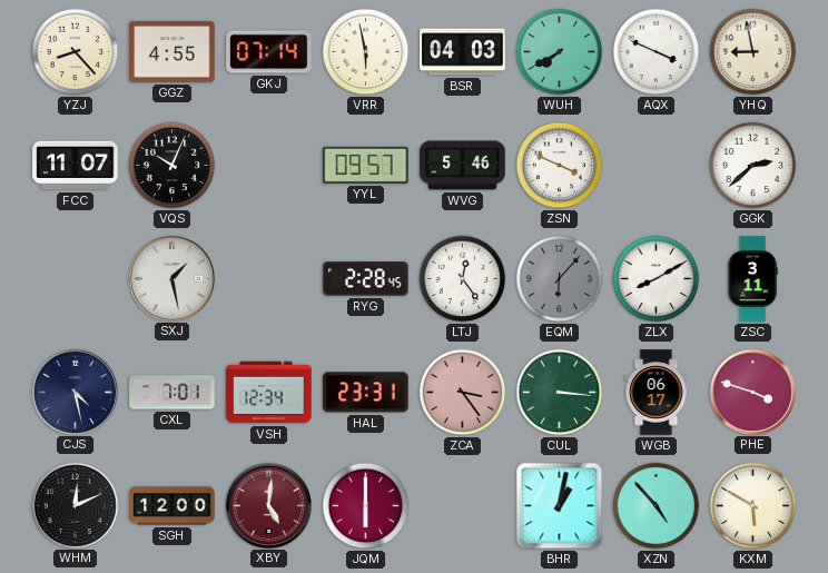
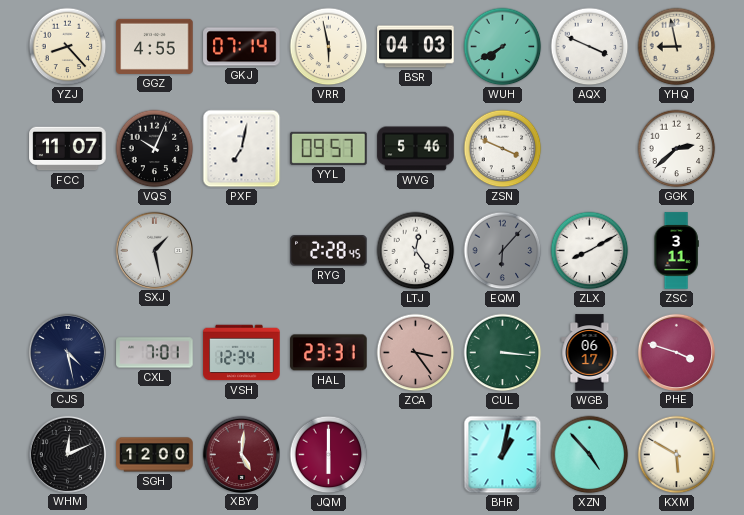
PXF: none -> 7:02 (242, 149)
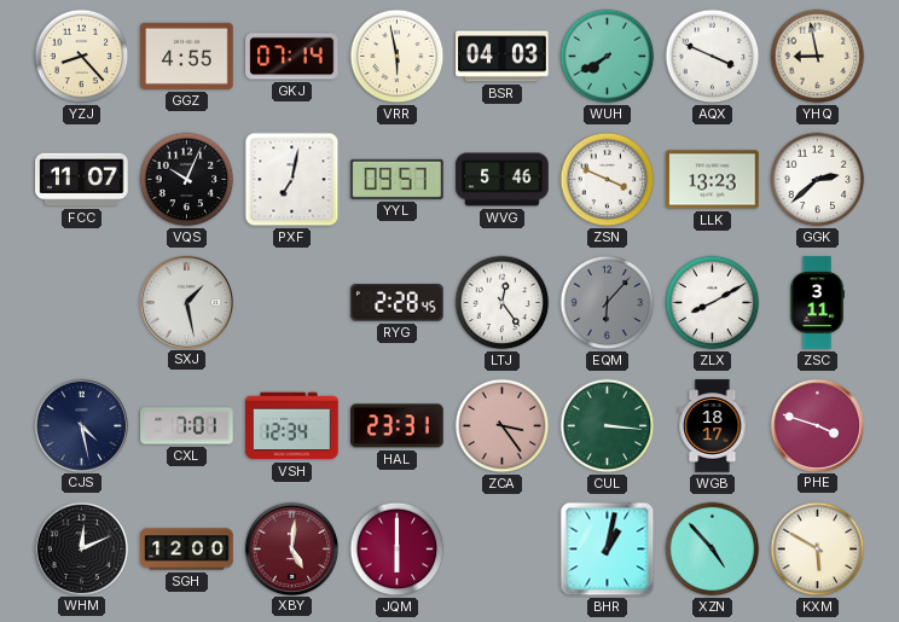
LLK: none -> 13:23 (713, 180)
WGB: 06:17 -> 18:17 (713, 426)
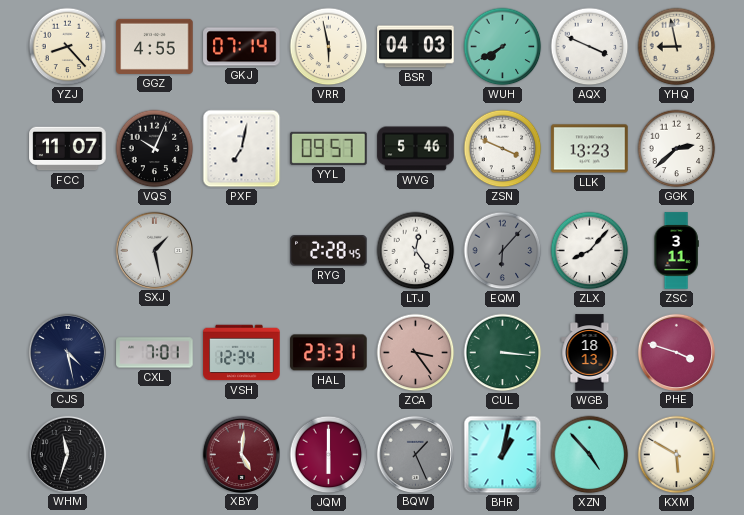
ZLX: 8:10 -> 8:07 (590, 251)
WGB: 18:17 -> 18:13 (590, 353)
WHM: 12:11 -> 11:33 (67, 454)
SGH: 12:00 -> none (187, 550)
BQW: none -> 1:26 (415, 454)
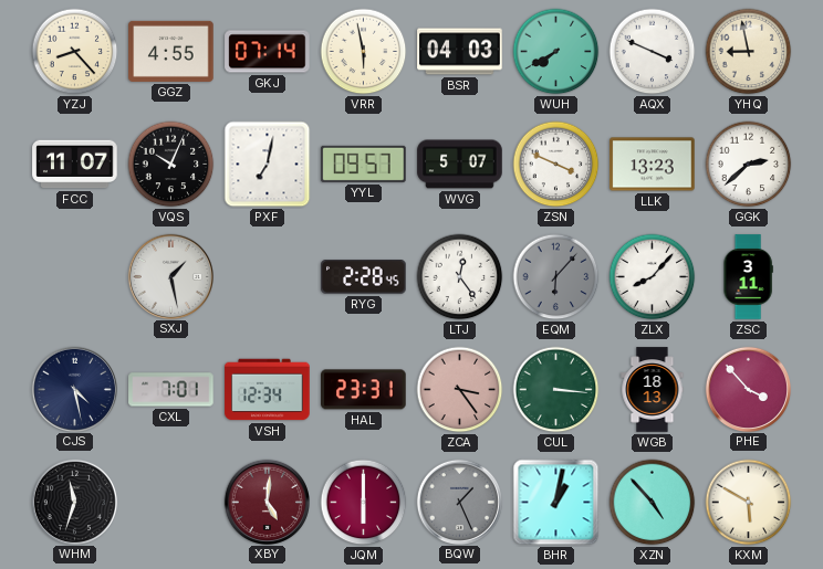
WVG: 5:46 -> 5:07 (460, 165)
PHE: 3:48 -> 3:53 (748, 389)
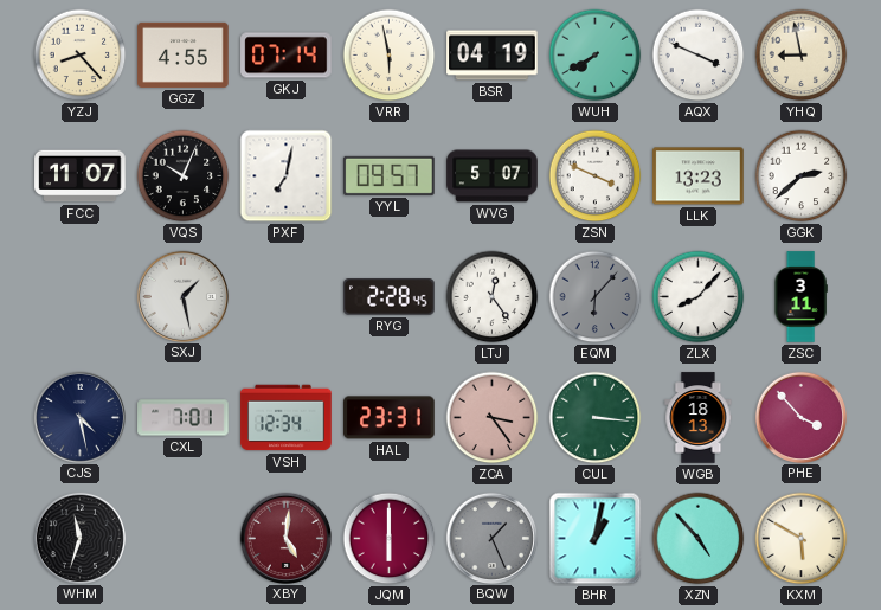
BSR: 04:03 -> 04:19 (493, 56)
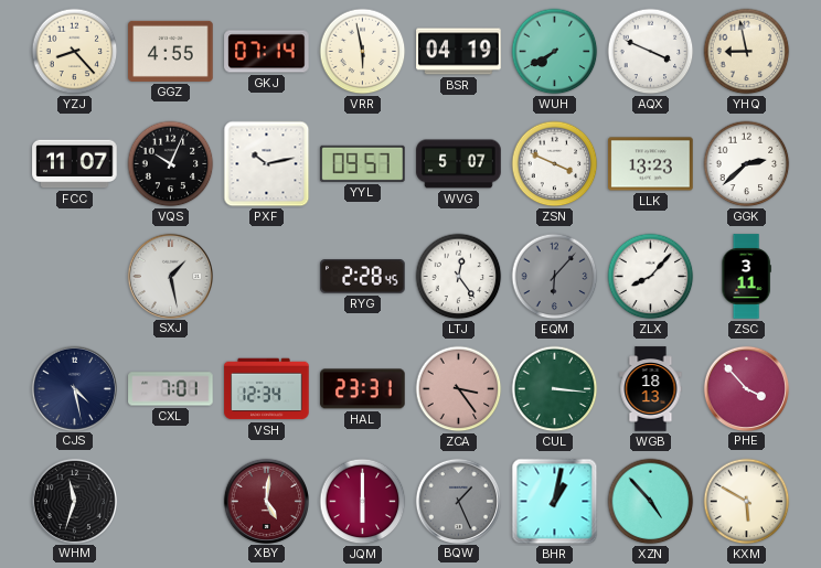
PXF: 7:02 -> 10:13 (267, 164)
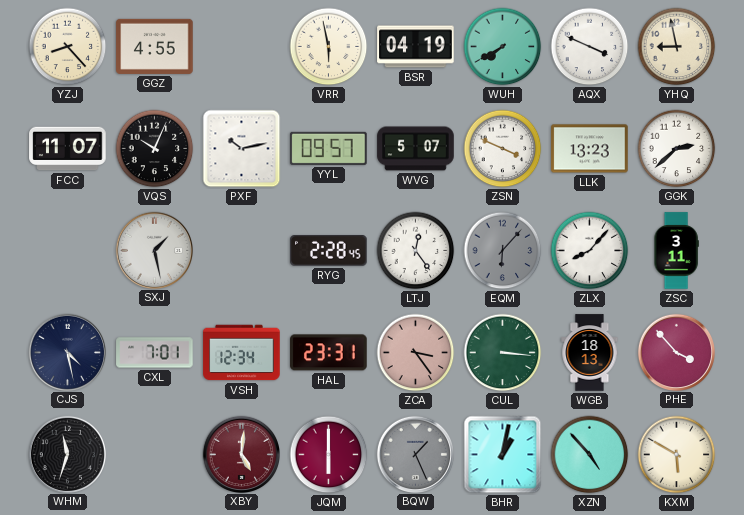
GKJ: 07:14 -> none (267, 52)
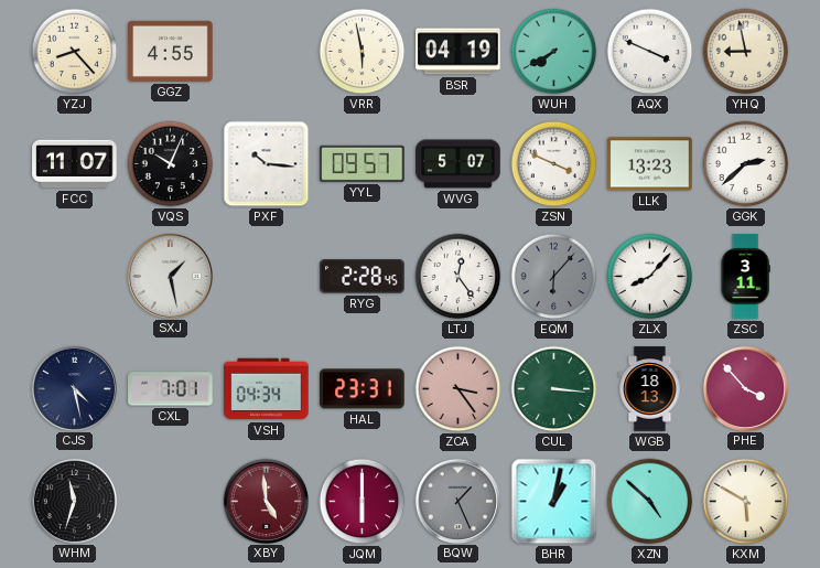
PXF: 10:13 -> 10:16 (267, 164)
VSH: 12:34 -> 04:34 (267, 389)
XBY: 5:01 -> 4:59 (266, 501)
XZN: 4:53 -> 4:52 (650, 502)
